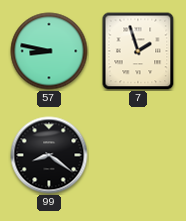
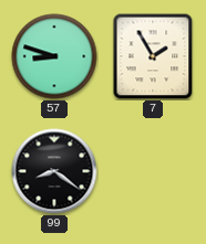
57: 8:47 -> 8:48 (54, 56)
7: 1:57 -> 1:55 (153, 56)
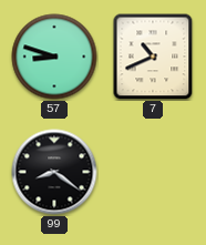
7: 1:55 -> 10:41 (153, 57)
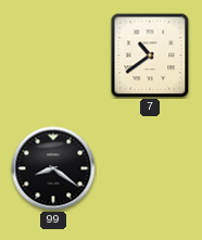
57: 8:48 -> none (54, 57)
7: 10:41 -> 10:39 (150, 55)
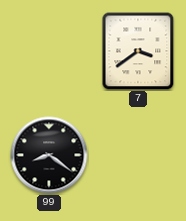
7: 10:39 -> 3:39 (138, 51)
